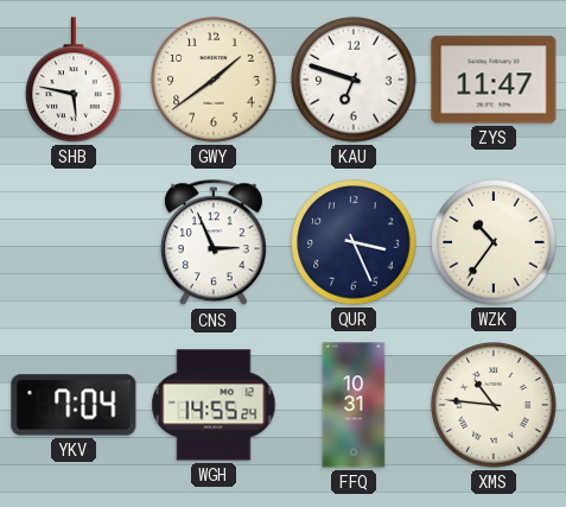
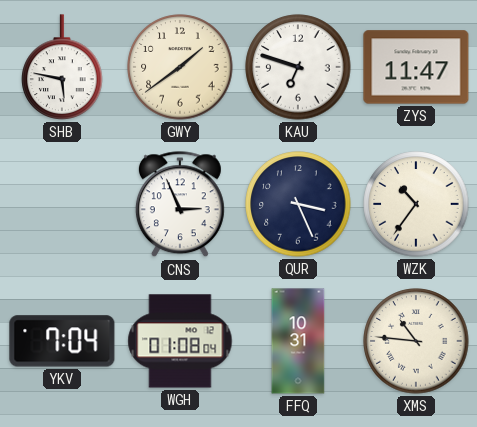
WGH: 14:55 -> 01:08 (180, 341)
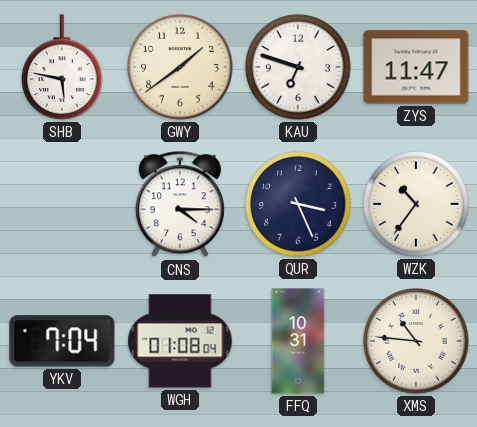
CNS: 2:56 -> 4:15 (180, 205)
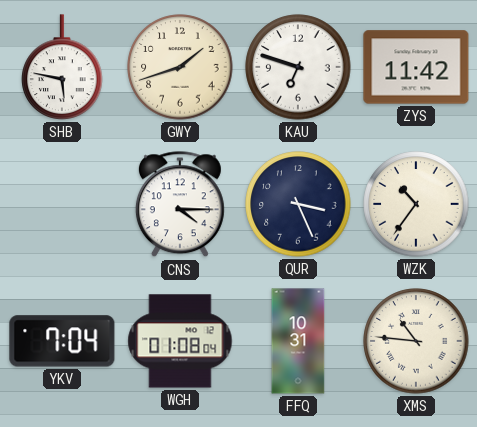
GWY: 1:39 -> 1:42 (180, 67)
ZYS: 11:47 -> 11:42 (416, 67)
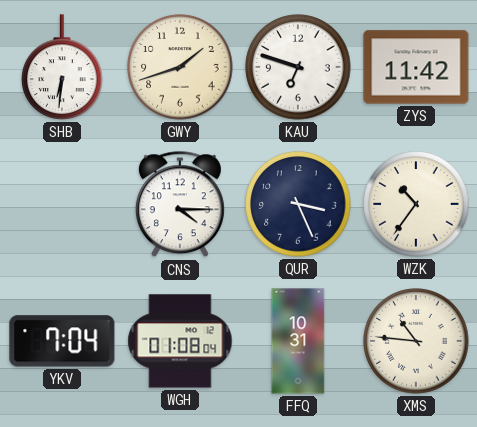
SHB: 5:47 -> 6:31 (62, 67)
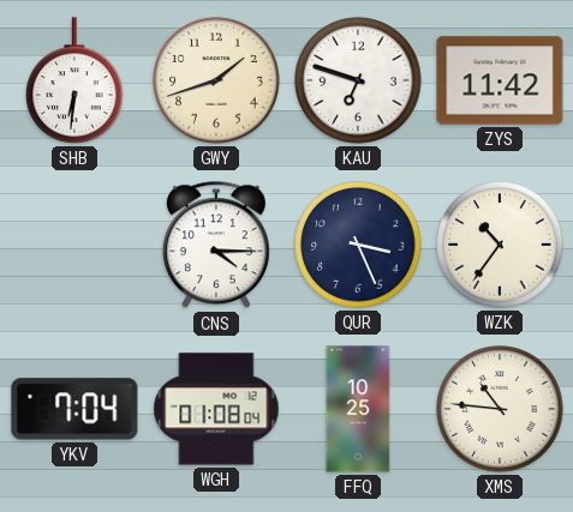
FFQ: 10:31 -> 10:25 (358, 409)
